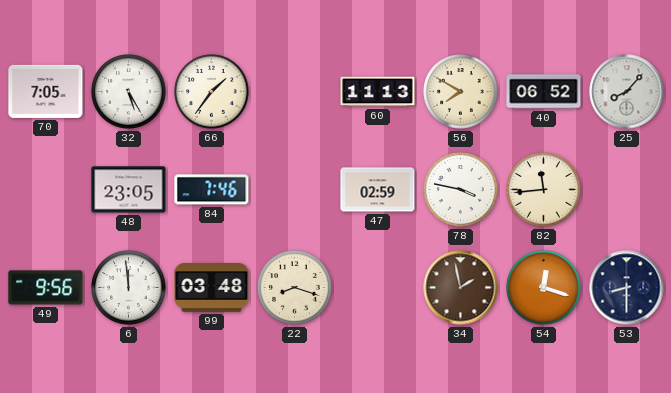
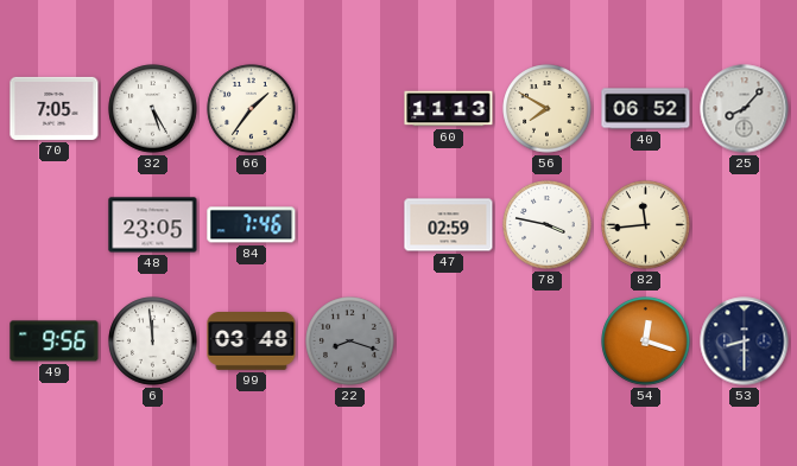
22 dial: cream -> grey (350, 341)
34: 1:58 -> none (461, 288)
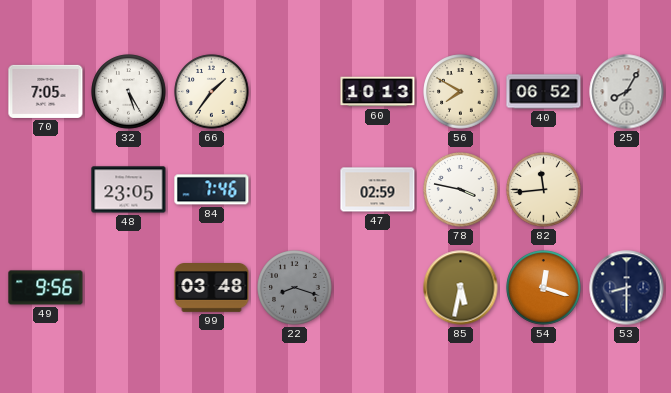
60: 11:13 -> 10:13 (378, 92)
25: 8:07 -> 8:05 (627, 92)
6: 11:59 -> none (153, 341)
85: none -> 5:32 (461, 288)
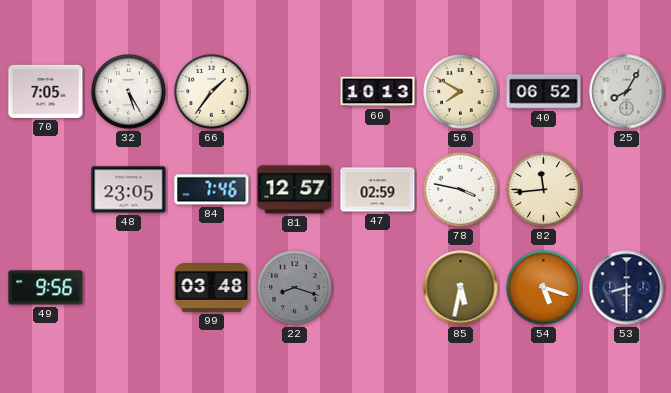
81: none -> 12:57 (295, 190)
54: 12:18 -> 5:18 (544, 288)
